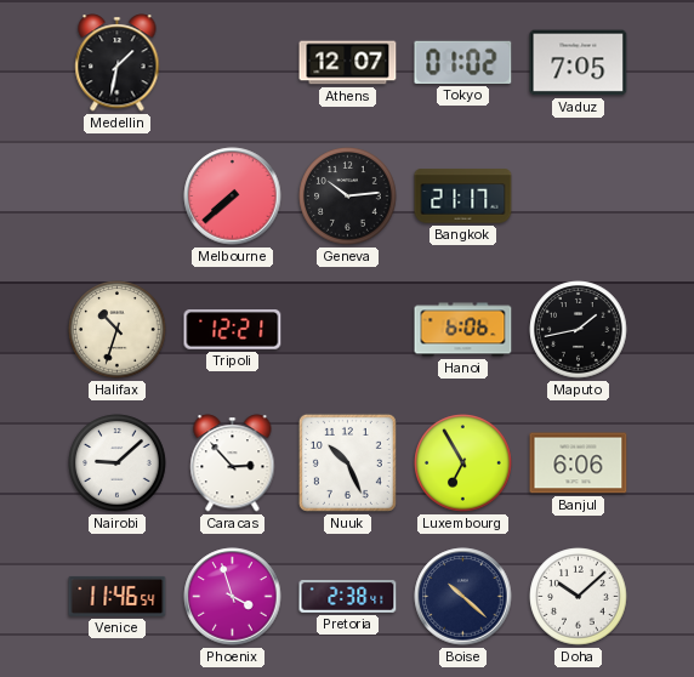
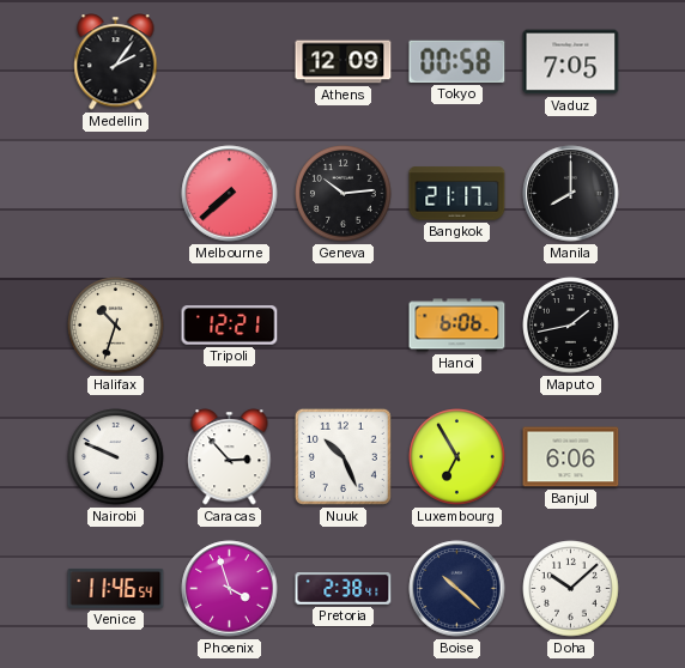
Medellin: 1:32 -> 2:06 (116, 62)
Athens: 12:07 -> 12:09 (344, 62)
Tokyo: 01:02 -> 00:58 (457, 61)
Manila: none -> 8:00 (571, 194)
Nairobi: 9:08 -> 9:49 (116, 457)
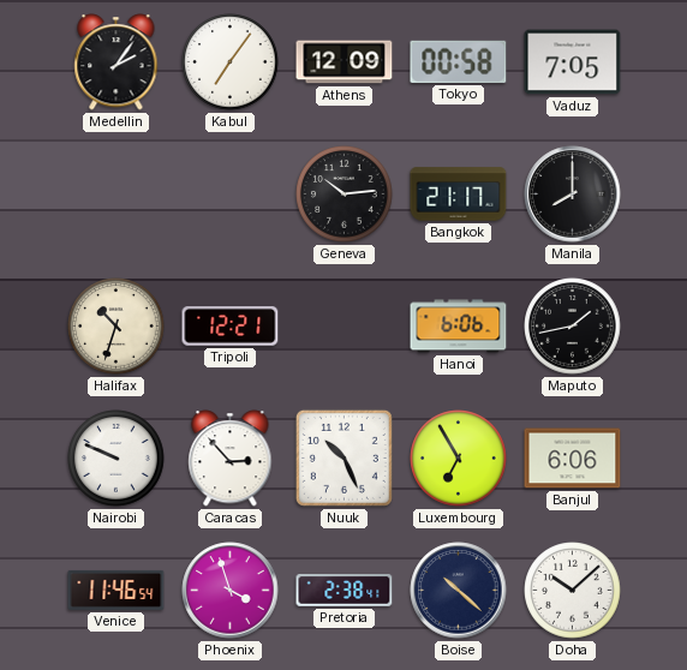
Kabul: none -> 7:06 (231, 62)
Melbourne: 7:38 -> none (230, 194)
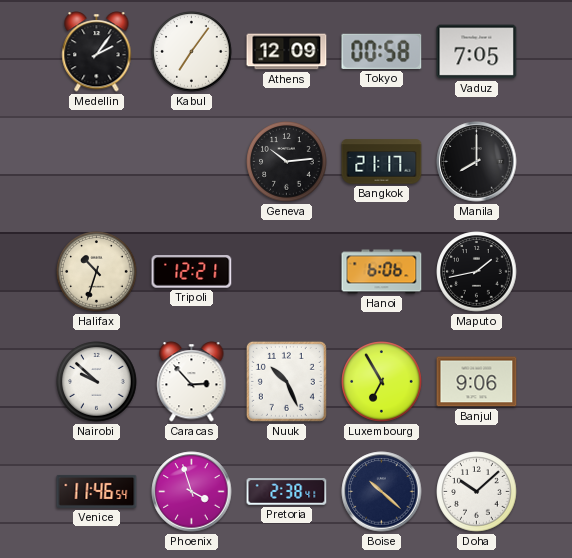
Nairobi: 9:49 -> 9:52 (97, 382)
Banjul: 6:06 -> 9:06 (477, 382)
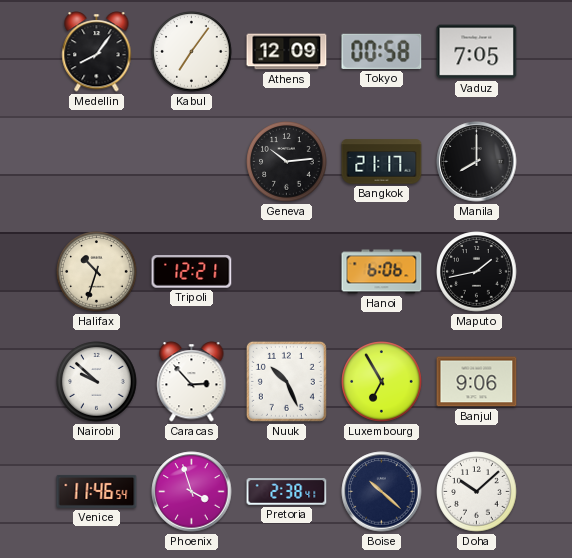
Medellin: 2:06 -> 8:06 (97, 52)
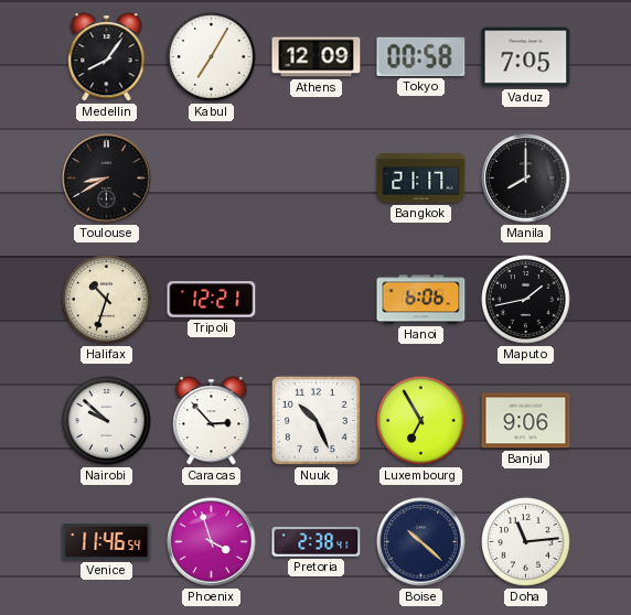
Kabul: 7:06 -> 7:05 (212, 57)
Toulouse: none -> 8:40 (107, 179)
Geneva: 10:14 -> none (287, 162)
Doha: 10:08 -> 11:14 (526, 542)
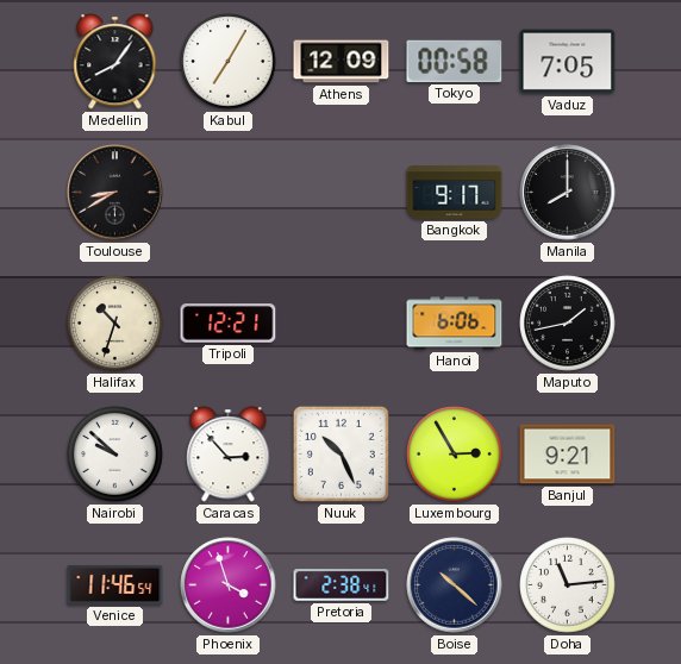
Bangkok: 21:17 -> 9:17 (455, 193)
Luxembourg: 6:55 -> 2:55 (455, 455)
Banjul: 9:06 -> 9:21 (568, 455)
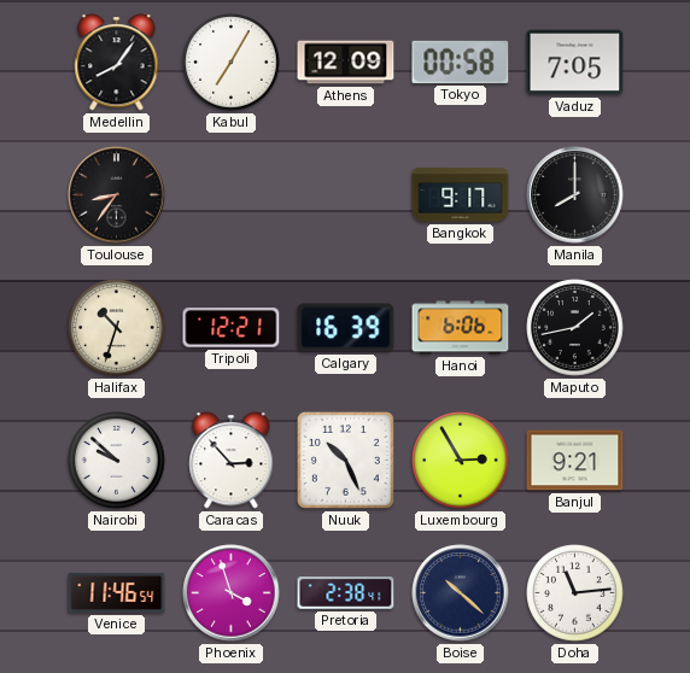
Toulouse: 8:40 -> 8:36 (117, 195)
Calgary: none -> 16:39 (346, 328)
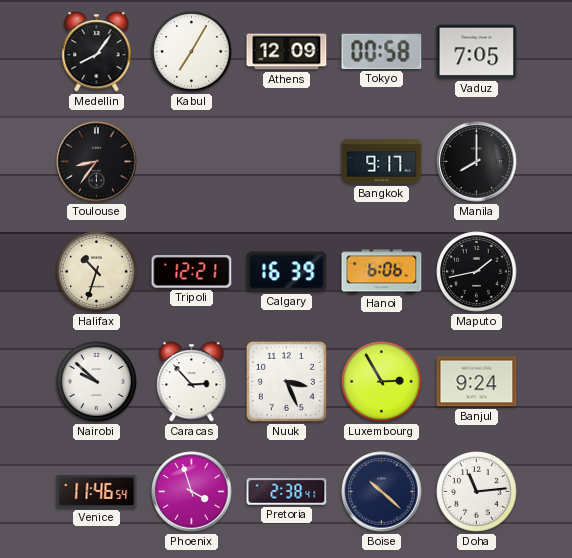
Nuuk: 10:26 -> 3:26 (286, 381)
Banjul: 9:21 -> 9:24 (477, 382)
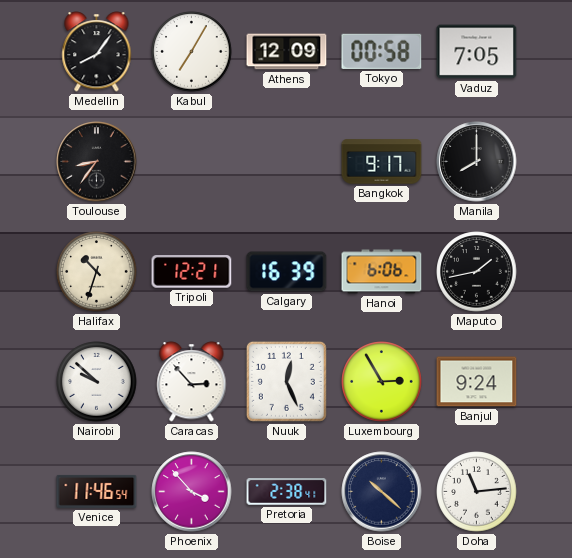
Nuuk: 3:26 -> 12:26 (286, 381)
Phoenix: 3:57 -> 3:53 (192, 492)
